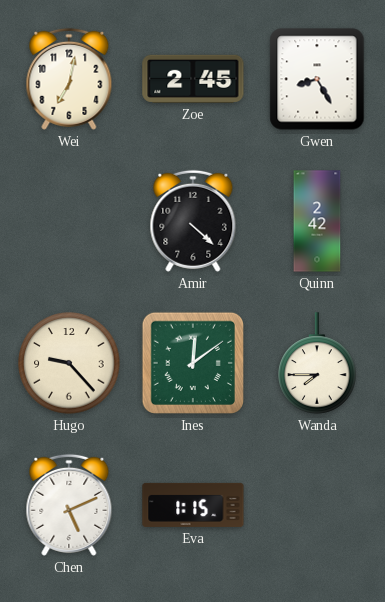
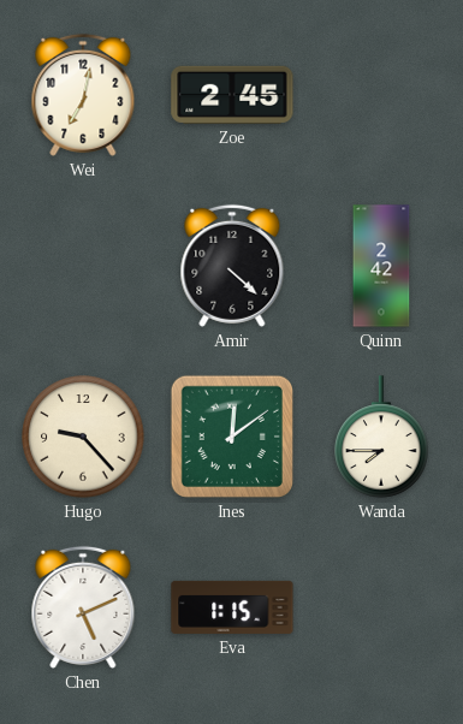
Gwen: 8:25 -> none (317, 79)
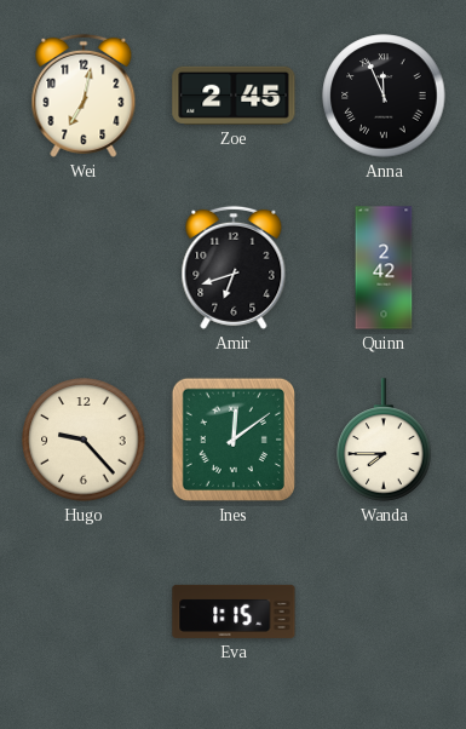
Anna: none -> 11:56 (384, 96)
Amir: 4:22 -> 6:42 (234, 268)
Chen: 5:11 -> none (83, 607)
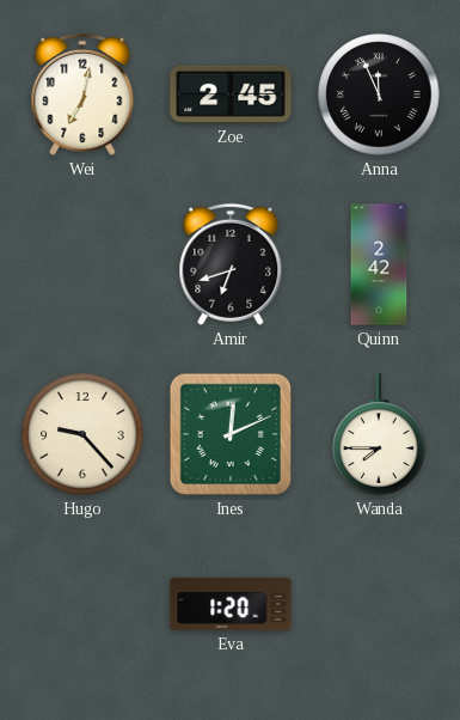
Ines: 12:09 -> 12:11 (231, 434)
Eva: 1:15 -> 1:20 (231, 604)
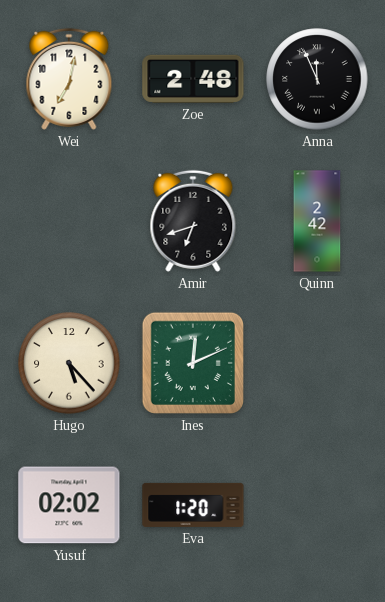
Zoe: 2:45 -> 2:48 (193, 79)
Hugo: 9:23 -> 5:23 (69, 363)
Wanda: 7:45 -> none (379, 434)
Yusuf: none -> 02:02 (69, 505)
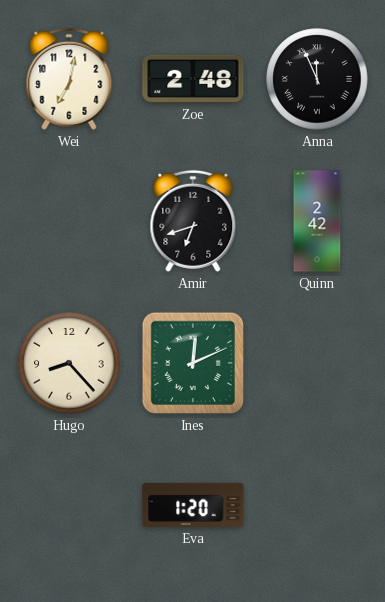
Hugo: 5:23 -> 8:23 (69, 363)
Yusuf: 02:02 -> none (69, 505)
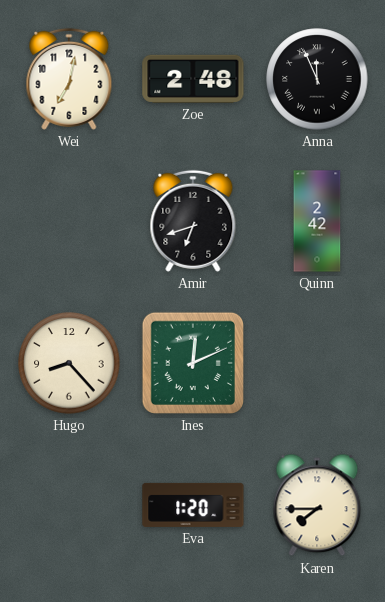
Karen: none -> 7:45 (317, 505)
